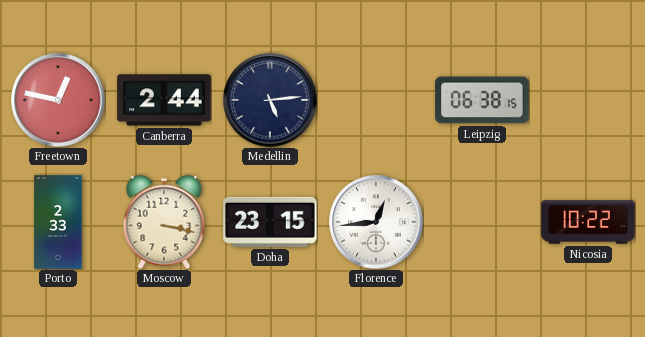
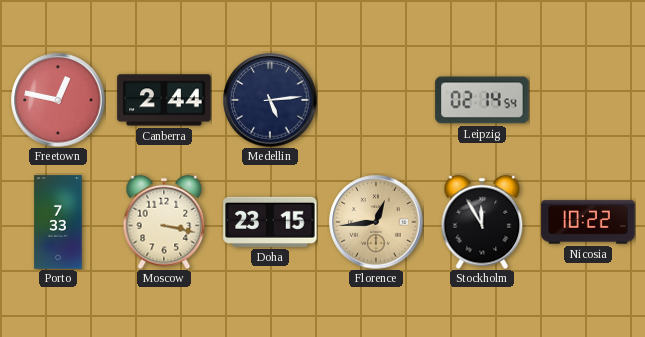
Leipzig: 06:38 -> 02:14 (482, 100)
Porto: 2:33 -> 7:33 (58, 222)
Florence dial: white -> champagne (376, 222)
Stockholm: none -> 11:55 (482, 222)
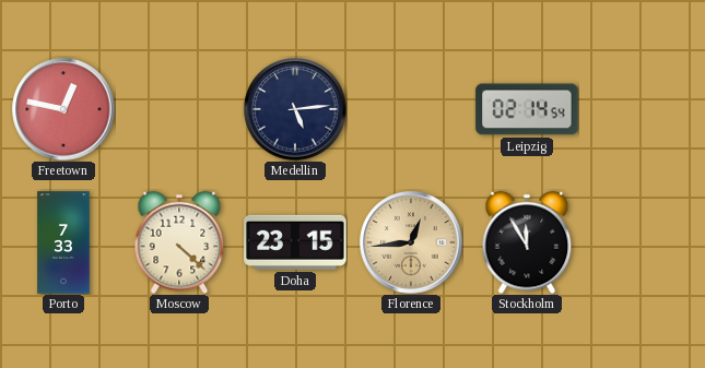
Canberra: 2:44 -> none (164, 100)
Moscow: 3:17 -> 4:22 (179, 242)
Nicosia: 10:22 -> none (588, 222)
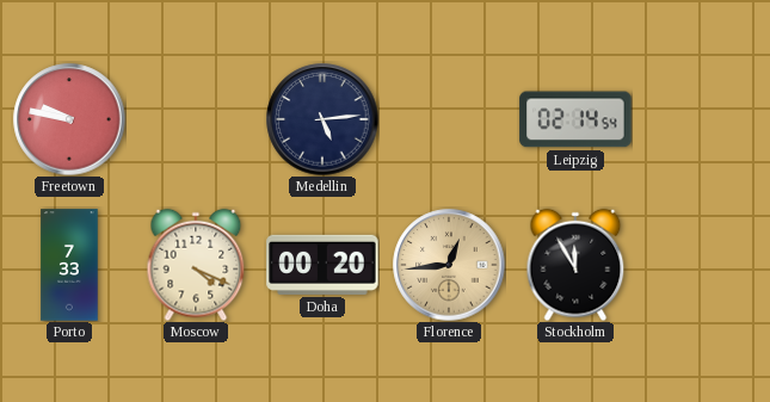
Freetown: 12:47 -> 9:47 (69, 119)
Moscow: 4:22 -> 4:19 (196, 265)
Doha: 23:15 -> 00:20 (322, 265)
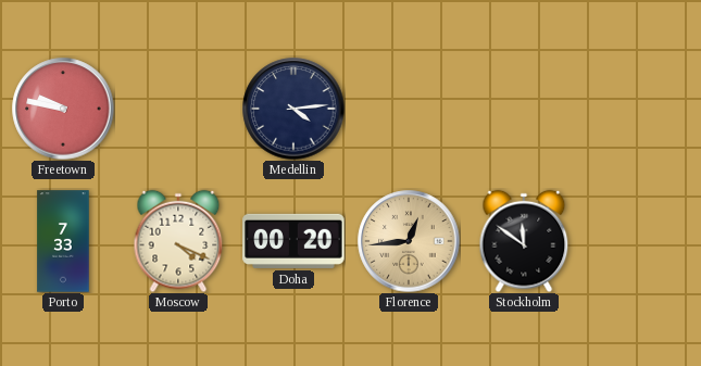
Medellin: 5:14 -> 4:14 (293, 109)
Leipzig: 02:14 -> none (575, 119)
Stockholm: 11:55 -> 11:51 (524, 241)
